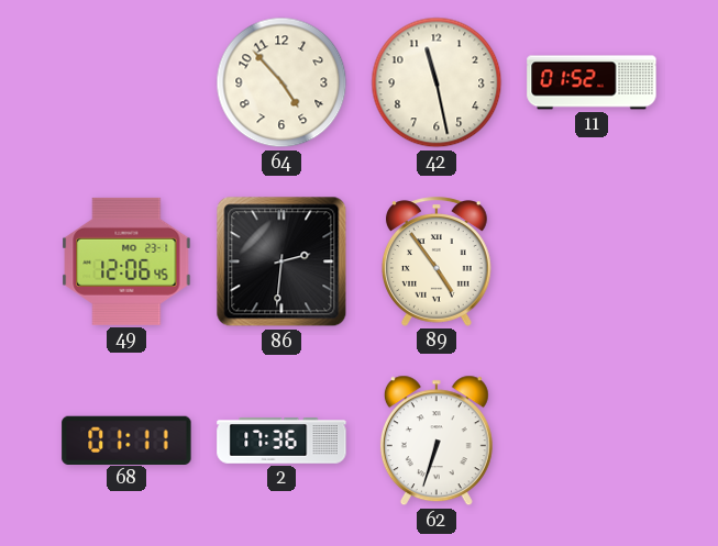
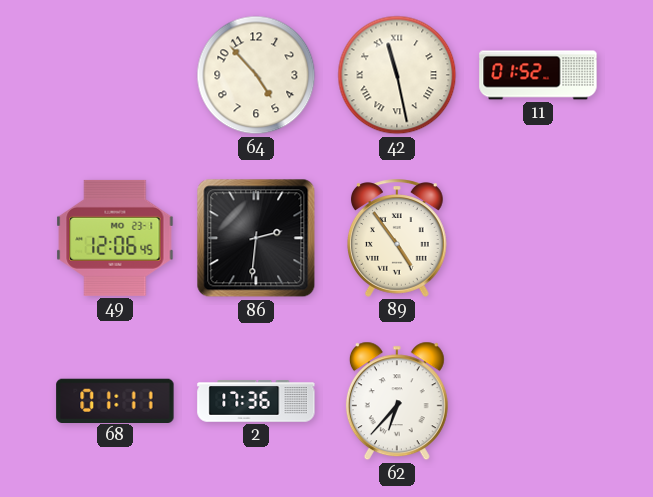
42 numerals: Arabic -> Roman (397, 75)
62: 6:33 -> 6:37 (397, 401)
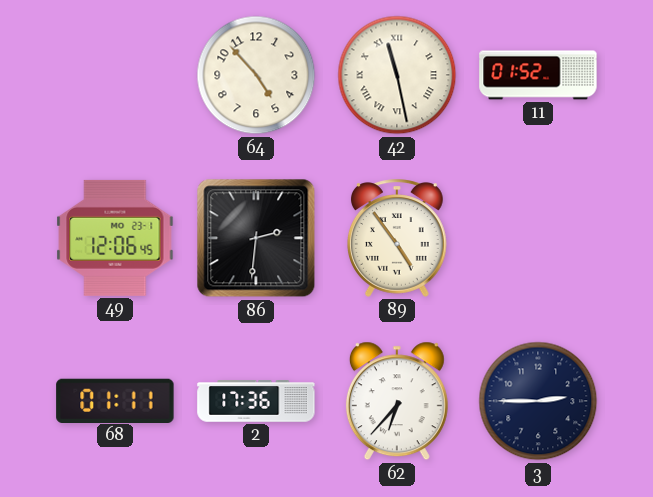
3: none -> 2:45 (538, 401)
